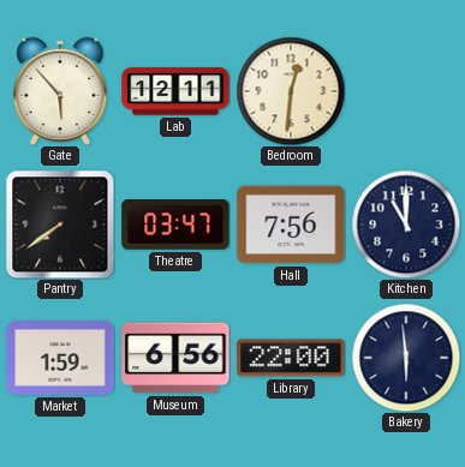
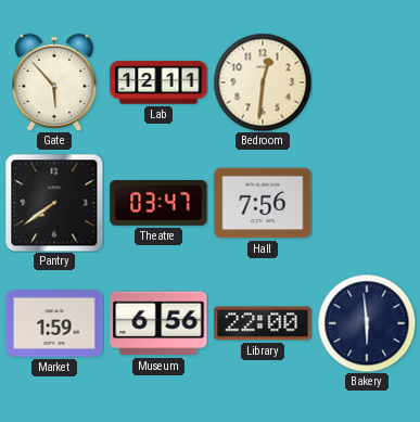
Kitchen: 11:00 -> none (406, 224)
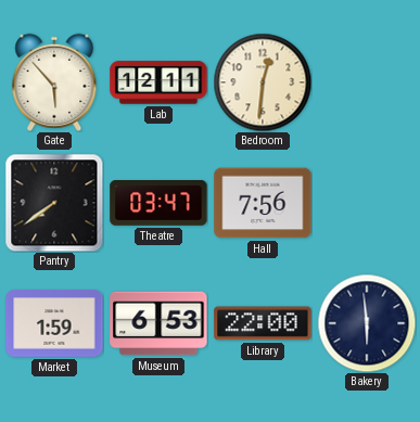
Museum: 6:56 -> 6:53 (158, 323)
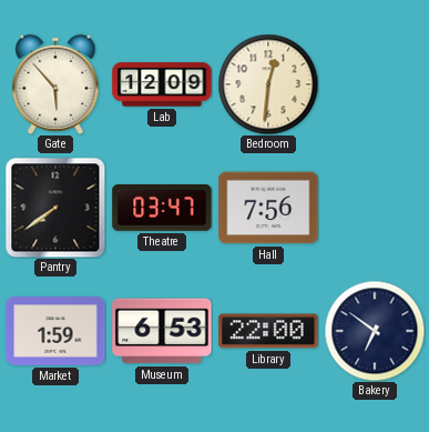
Lab: 12:11 -> 12:09 (162, 84)
Bakery: 5:59 -> 6:51 (375, 331)
